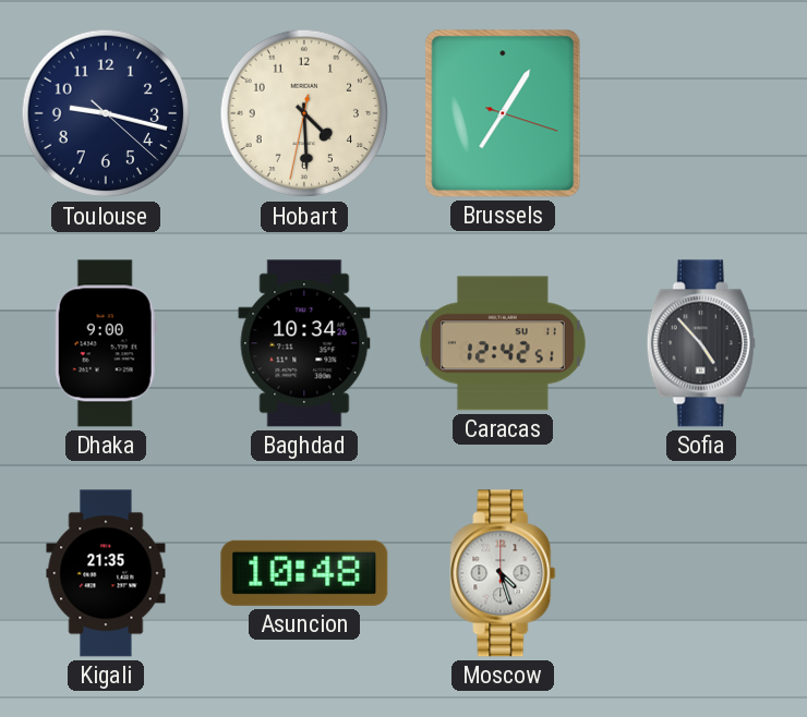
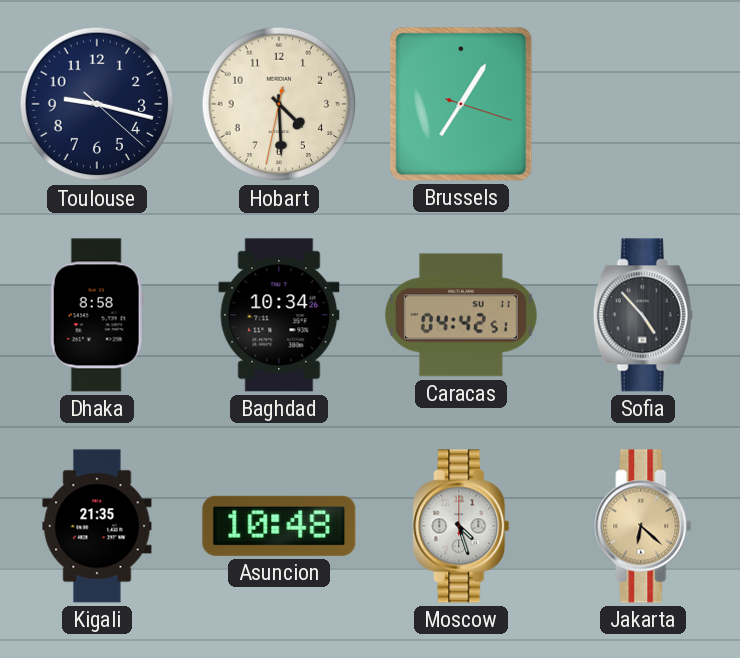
Dhaka: 9:00 -> 8:58 (97, 315)
Caracas: 12:42 -> 04:42 (461, 315)
Jakarta: none -> 6:22 (643, 526)
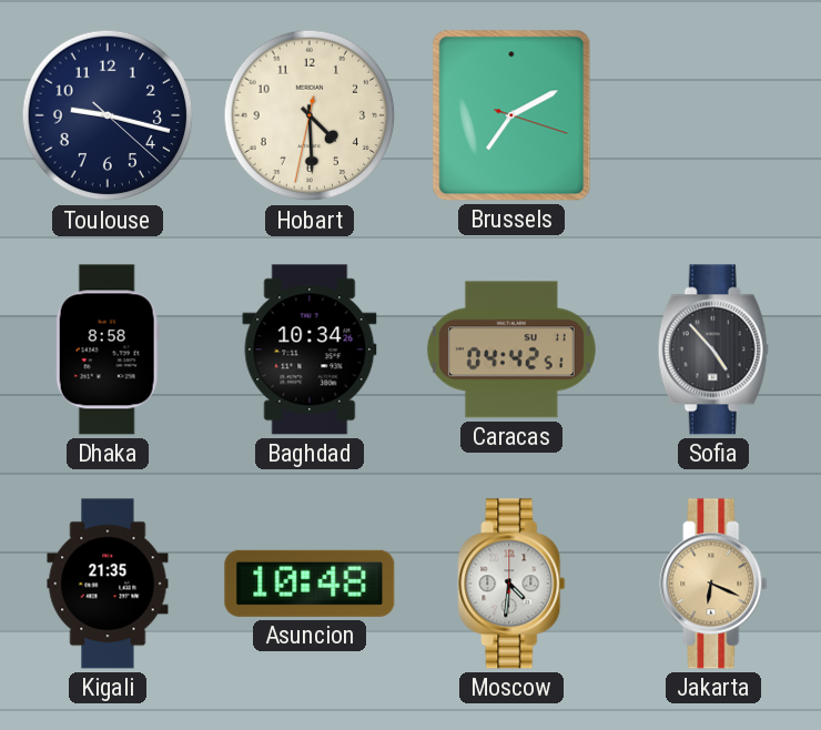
Brussels: 7:05 -> 7:10 (511, 115)
Moscow: 4:27 -> 4:31 (511, 584)
Jakarta: 6:22 -> 6:19 (713, 584)
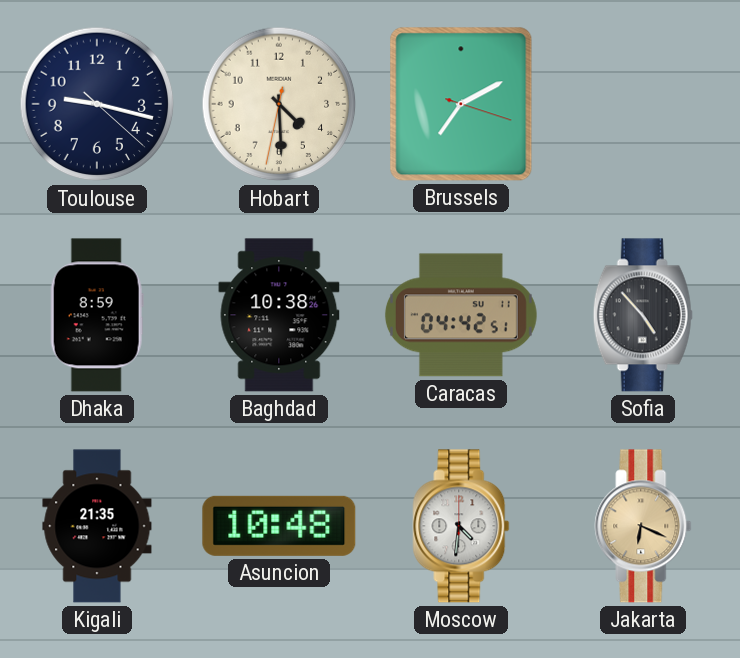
Dhaka: 8:58 -> 8:59 (97, 315)
Baghdad: 10:34 -> 10:38 (279, 315)
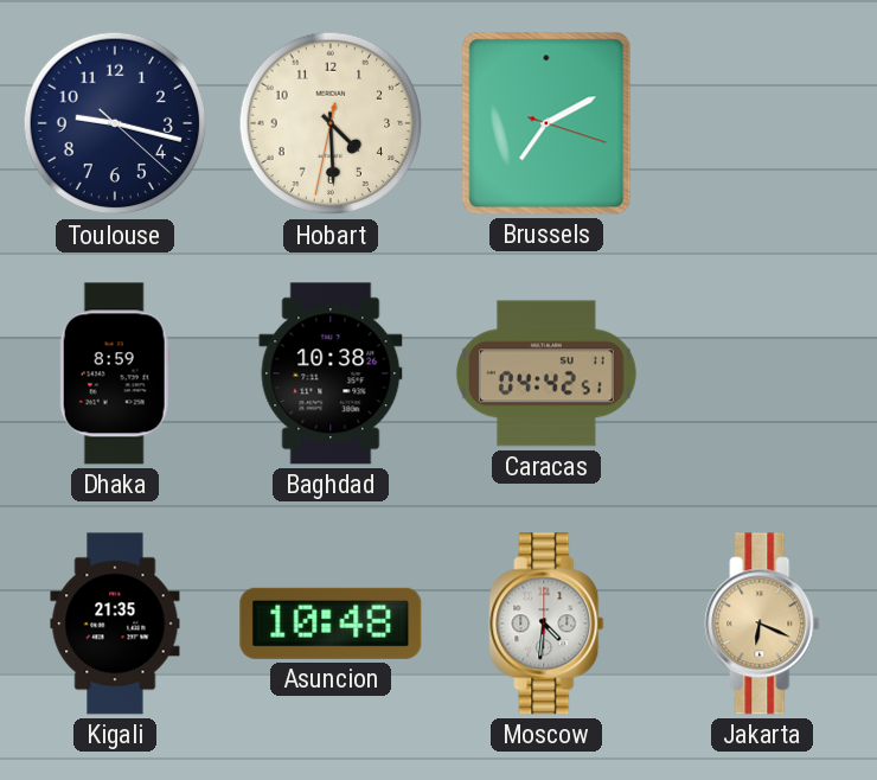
Sofia: 4:53 -> none (643, 315)
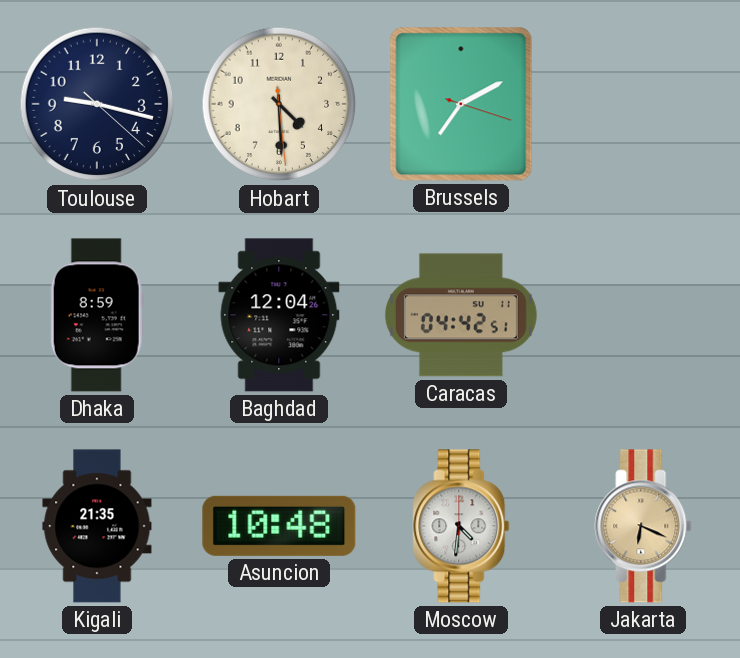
Hobart: 4:29:32 -> 4:29:29 (279, 104)
Baghdad: 10:38 -> 12:04 (279, 315)
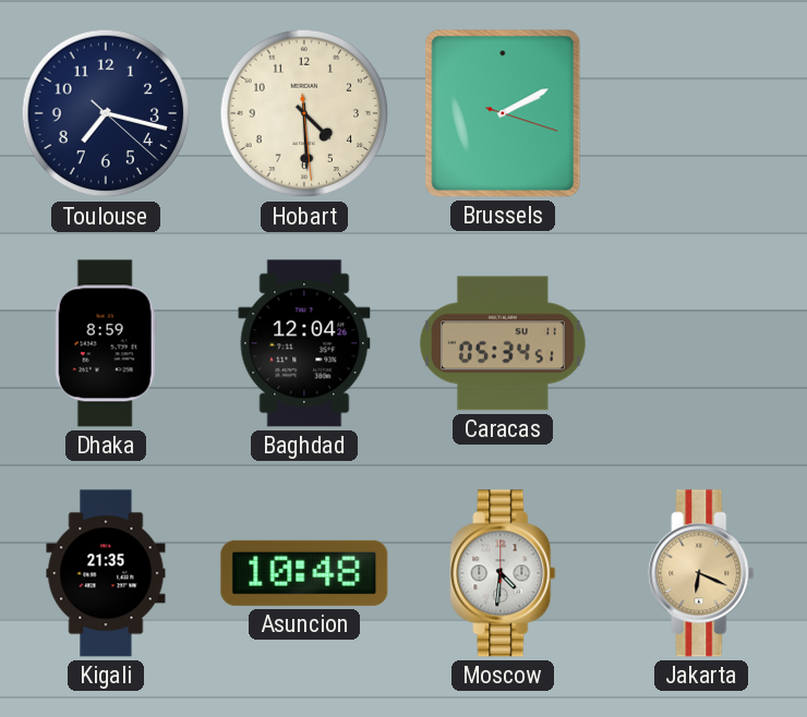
Toulouse: 9:17 -> 7:17 (106, 113)
Brussels: 7:10 -> 2:10 (503, 113)
Caracas: 04:42 -> 05:34 (503, 343)
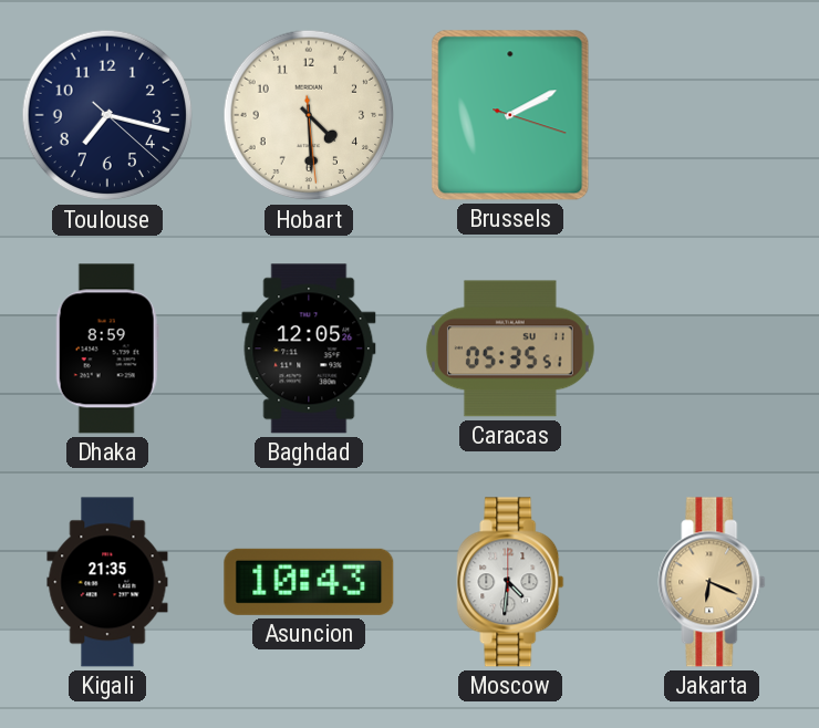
Baghdad: 12:04 -> 12:05 (309, 349)
Caracas: 05:34 -> 05:35 (510, 349)
Asuncion: 10:48 -> 10:43 (309, 582)
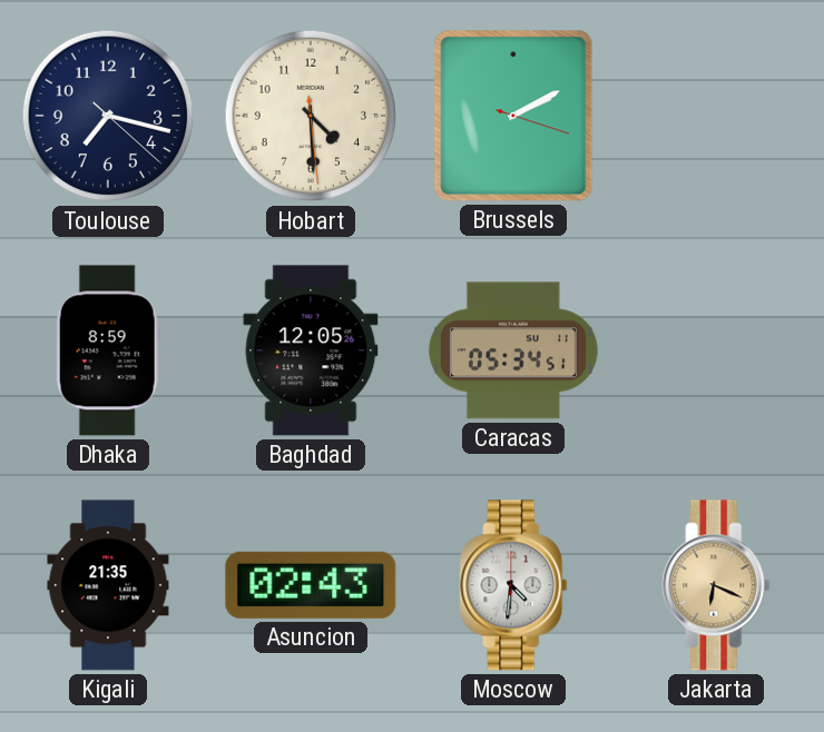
Caracas: 05:35 -> 05:34 (513, 350)
Asuncion: 10:43 -> 02:43 (311, 585)
